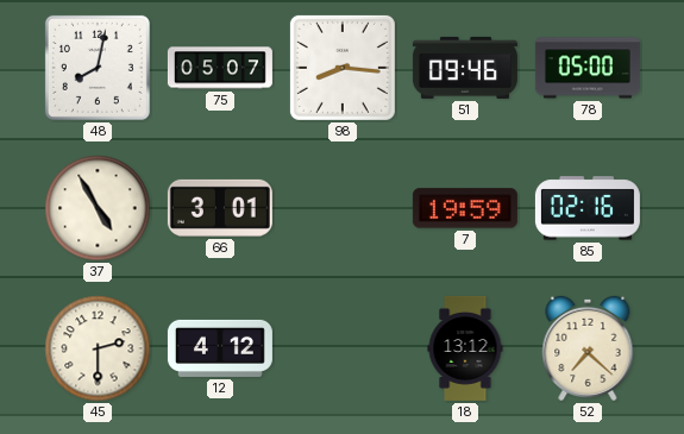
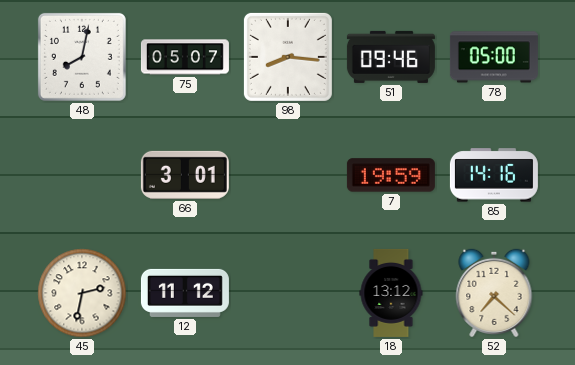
37: 4:55 -> none (98, 208)
85: 02:16 -> 14:16 (494, 175)
45: 2:30 -> 2:32 (82, 293)
12: 4:12 -> 11:12 (185, 293)
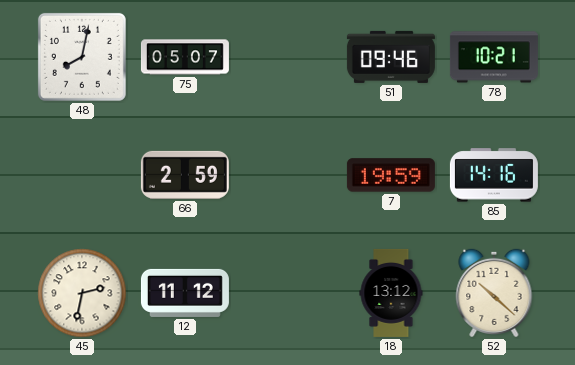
98: 8:16 -> none (288, 57)
78: 05:00 -> 10:21 (494, 57)
66: 3:01 -> 2:59 (185, 175)
52: 7:22 -> 10:22 (494, 293)
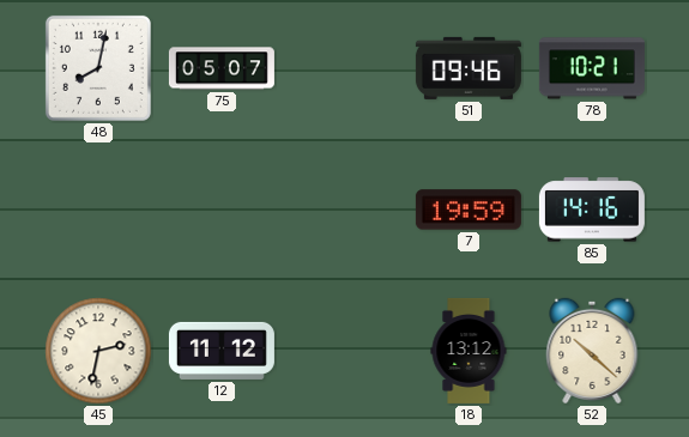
66: 2:59 -> none (185, 175)
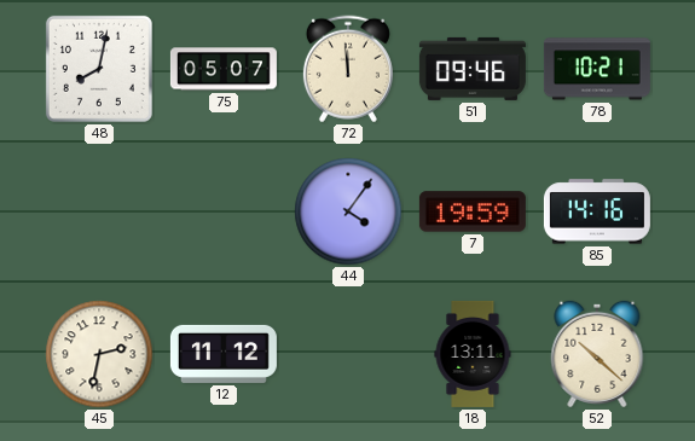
72: none -> 11:59 (348, 69)
44: none -> 4:06 (348, 211)
18: 13:12 -> 13:11 (473, 354)
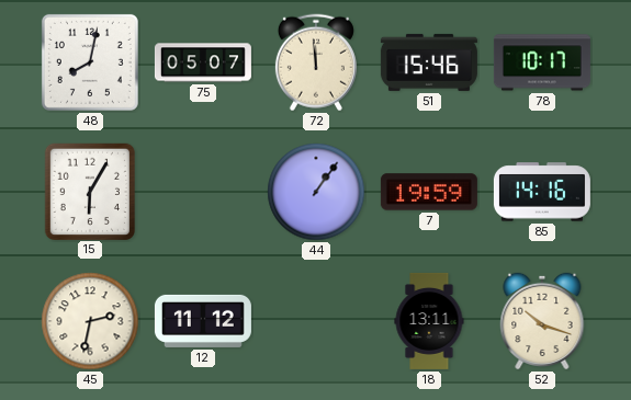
51: 09:46 -> 15:46 (429, 62)
78: 10:21 -> 10:17 (542, 62)
15: none -> 6:05 (89, 191)
44: 4:06 -> 1:06 (316, 192)
52: 10:22 -> 10:18 (542, 321)
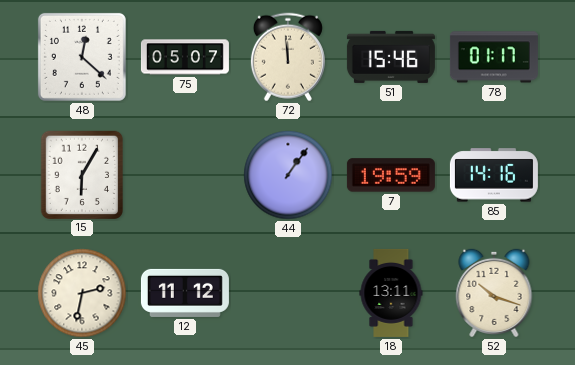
48: 8:02 -> 12:22 (82, 57)
78: 10:17 -> 01:17 (494, 57)
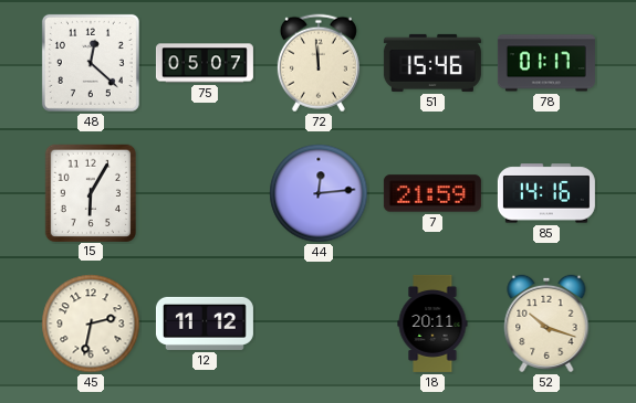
44: 1:06 -> 12:14 (319, 193)
7: 19:59 -> 21:59 (432, 193)
18: 13:11 -> 20:11 (432, 324)
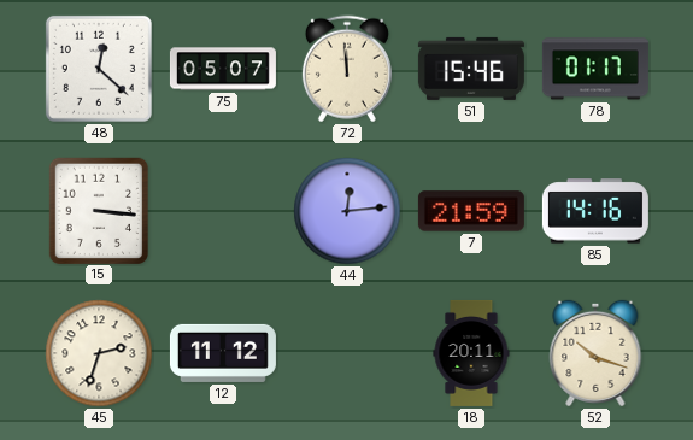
15: 6:05 -> 3:16 (98, 210)
45: 2:32 -> 2:33 (99, 353)
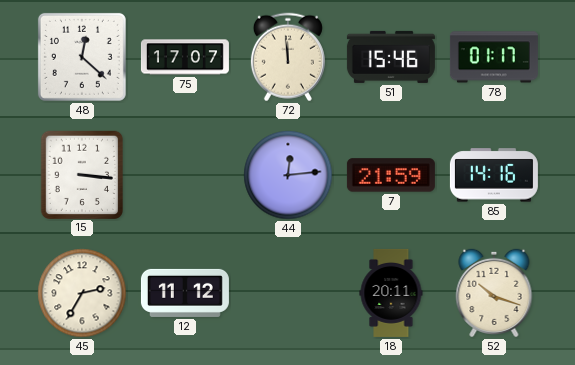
75: 05:07 -> 17:07 (185, 57)
45: 2:33 -> 2:35 (82, 293)
